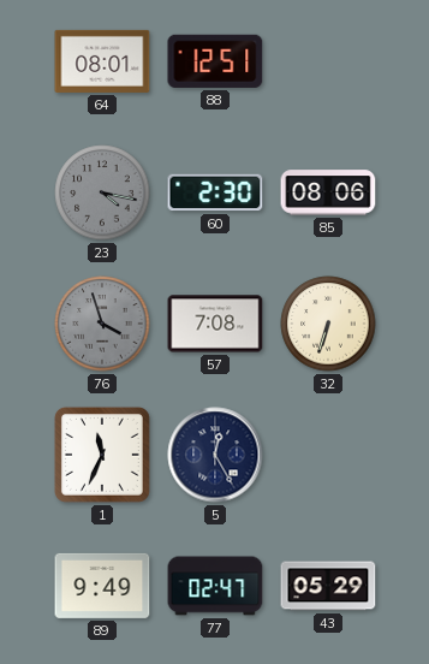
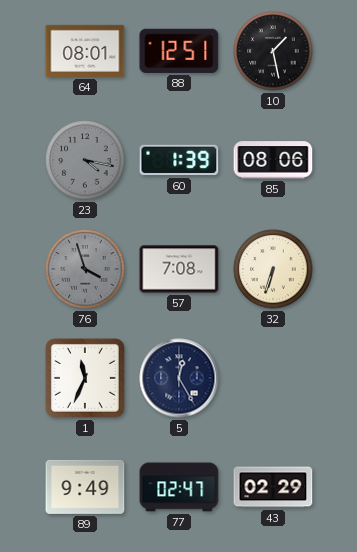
10: none -> 1:28 (273, 51)
60: 2:30 -> 1:39 (179, 160)
43: 05:29 -> 02:29 (273, 487)
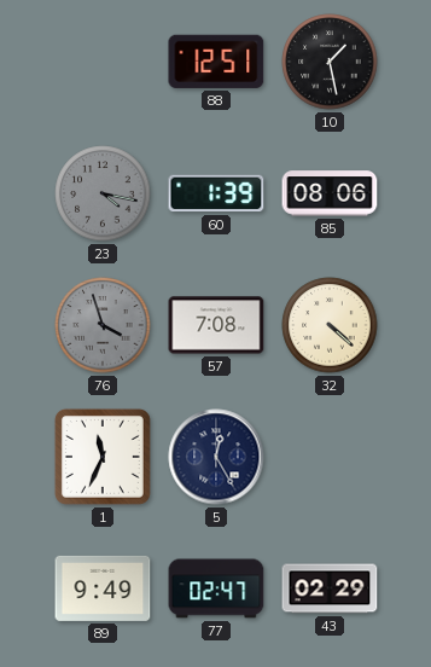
64: 08:01 -> none (85, 51)
32: 6:33 -> 4:22 (330, 325)
